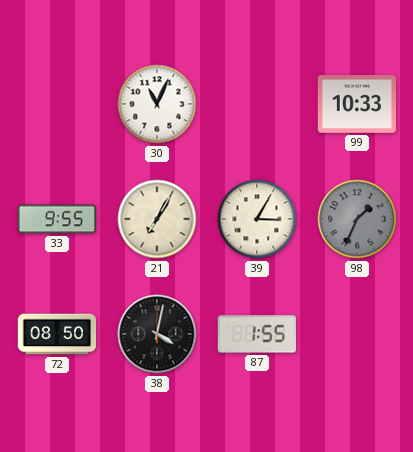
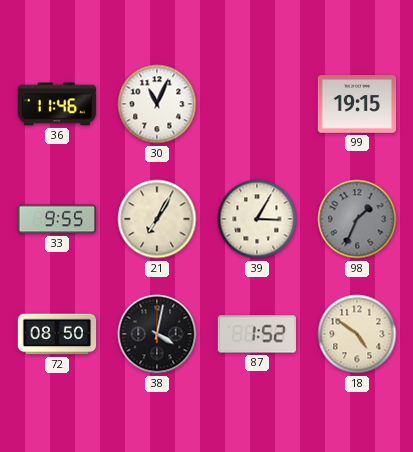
36: none -> 11:46 (57, 104)
99: 10:33 -> 19:15 (357, 104)
87: 1:55 -> 1:52 (256, 334)
18: none -> 4:51 (357, 334)
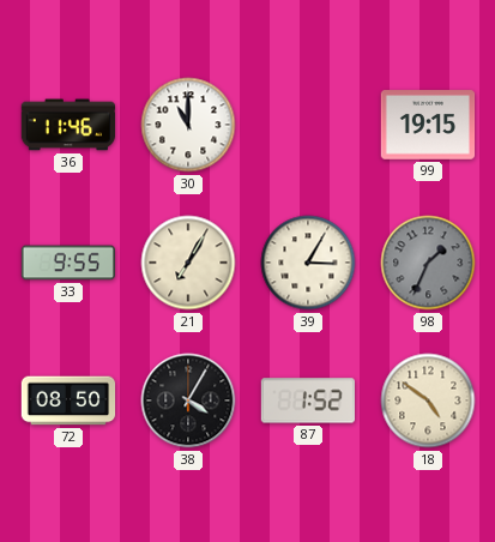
30: 11:04 -> 11:00 (188, 125)
38: 4:02 -> 4:05 (188, 401)
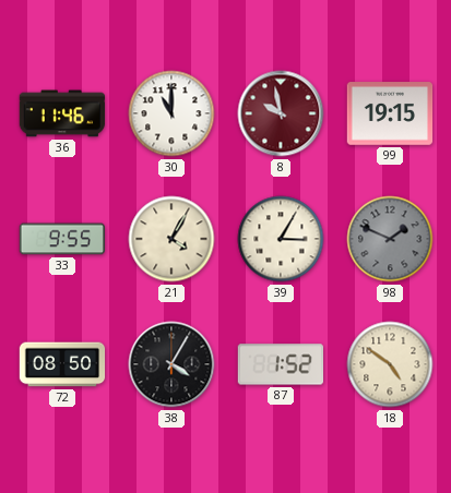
8: none -> 9:58 (281, 113)
21: 7:05 -> 4:05 (171, 239)
98: 1:34 -> 1:49 (390, 239)
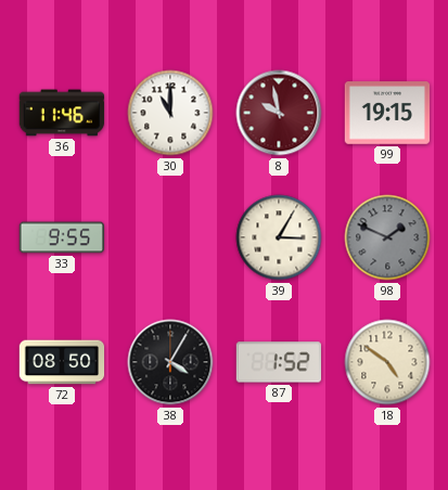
21: 4:05 -> none (171, 239)
